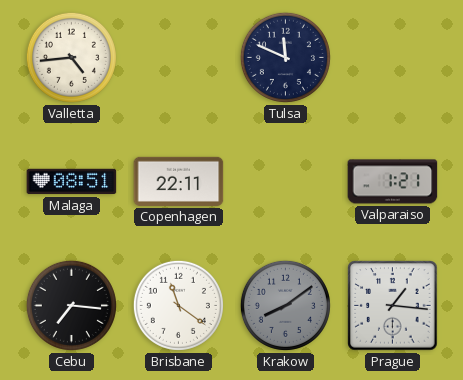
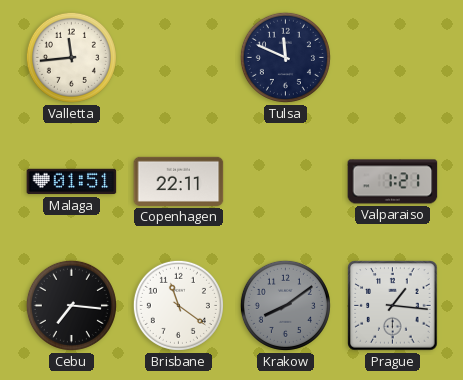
Valletta: 4:44 -> 11:44 (71, 57)
Malaga: 08:51 -> 01:51 (72, 182)
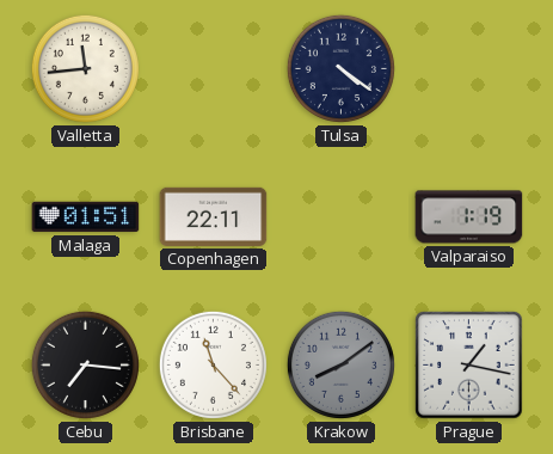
Tulsa: 11:49 -> 4:21 (340, 68)
Valparaiso: 1:21 -> 1:19 (469, 217)
Brisbane: 11:21 -> 11:23 (213, 364)
Prague: 1:16 -> 1:17 (469, 366)
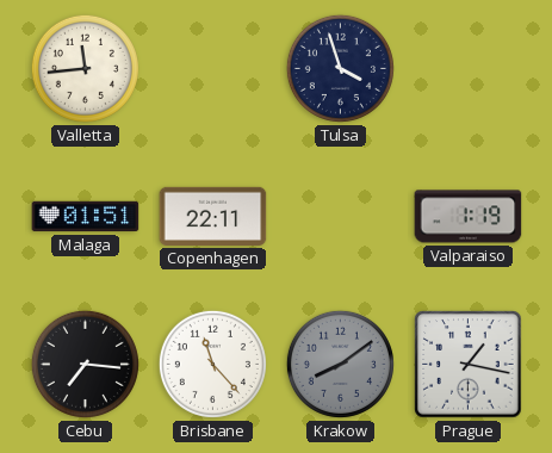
Tulsa: 4:21 -> 3:57 (340, 68)
